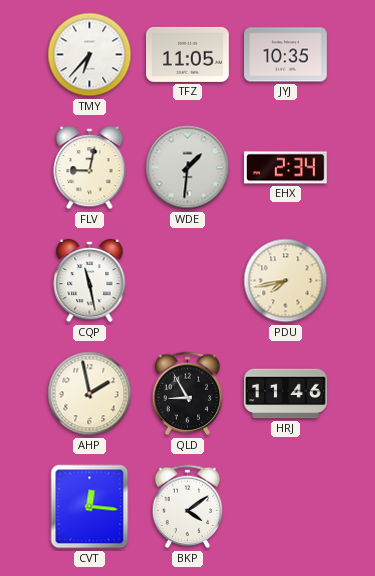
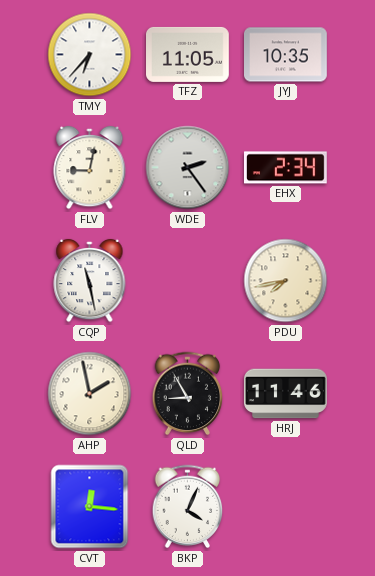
WDE: 1:31 -> 2:24 (188, 168)
BKP: 4:09 -> 4:04 (188, 507)
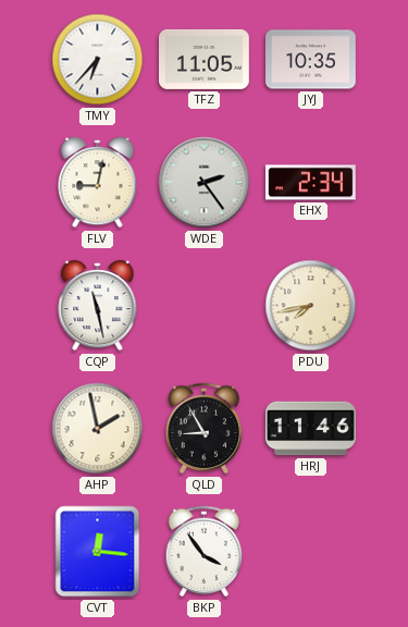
BKP: 4:04 -> 3:54 (205, 552)
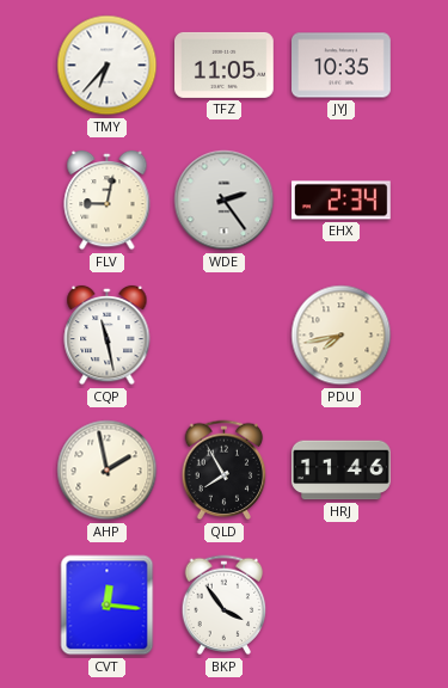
QLD: 8:55 -> 7:55 (225, 471)
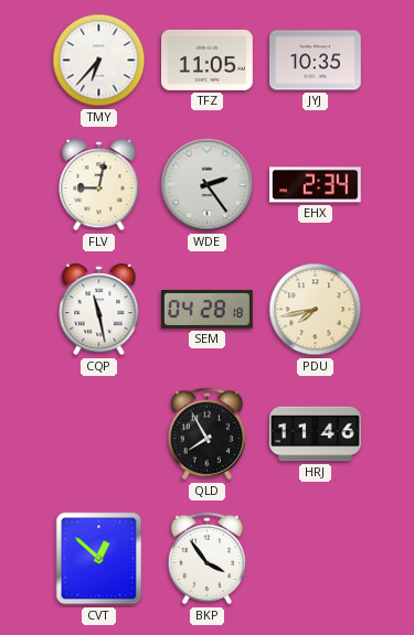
SEM: none -> 04:28 (208, 309)
AHP: 1:58 -> none (108, 471)
CVT: 12:16 -> 12:52 (99, 559)
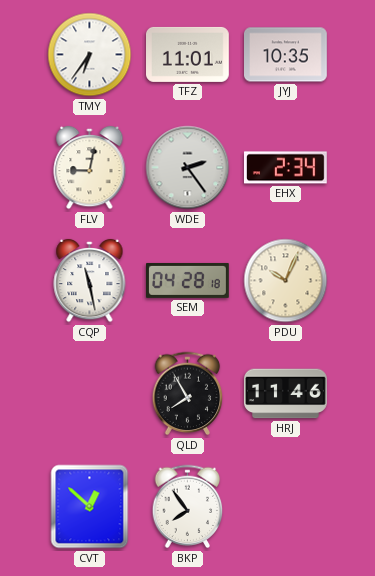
TMY: 6:37 -> 6:36 (90, 55)
TFZ: 11:05 -> 11:01 (188, 54)
PDU: 7:43 -> 10:04 (286, 281)
BKP: 3:54 -> 7:54 (188, 507)
